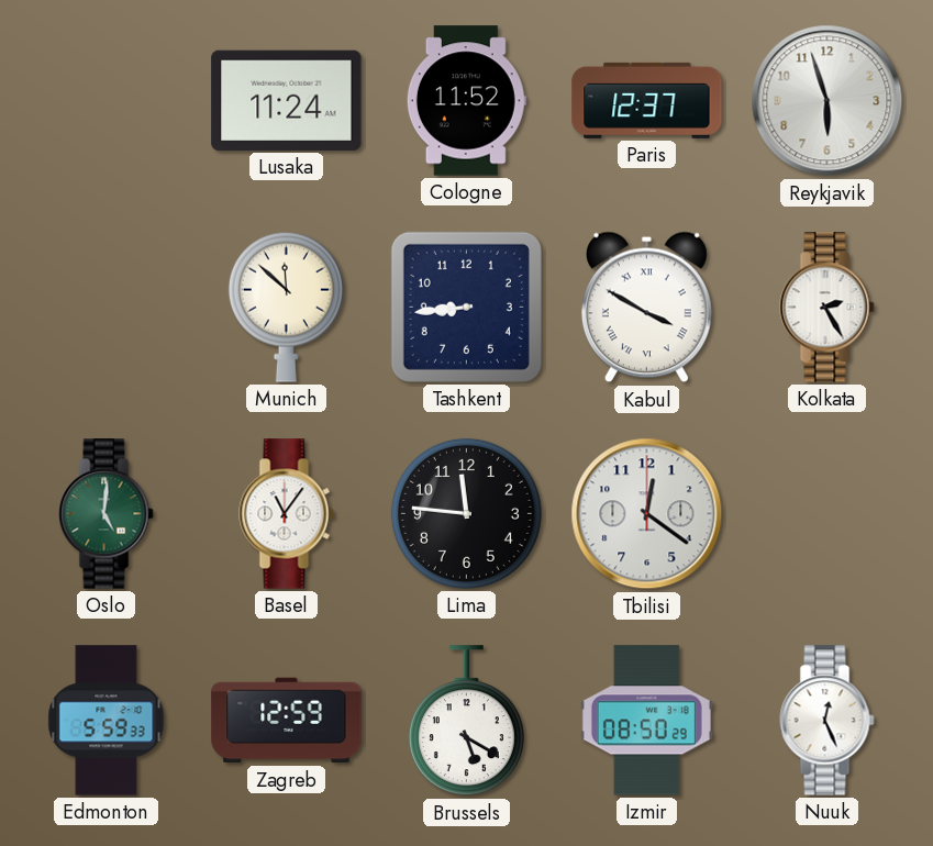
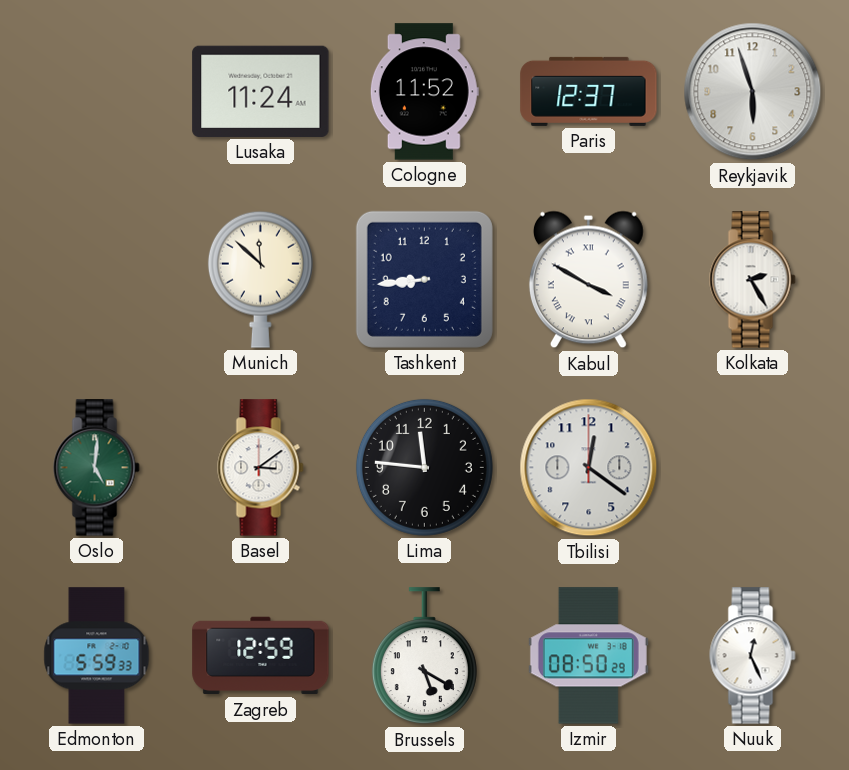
Basel: 11:06 -> 3:09 (261, 468)
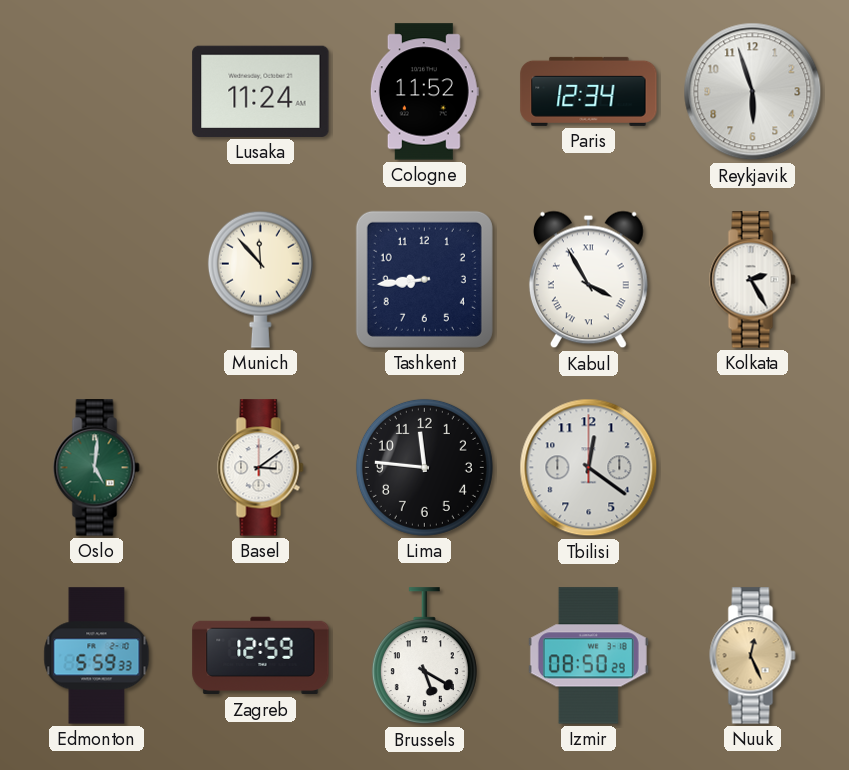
Paris: 12:37 -> 12:34 (589, 91)
Munich: 11:52 -> 11:53 (260, 279)
Kabul: 3:50 -> 3:55 (588, 280)
Nuuk dial: white -> champagne (753, 656)
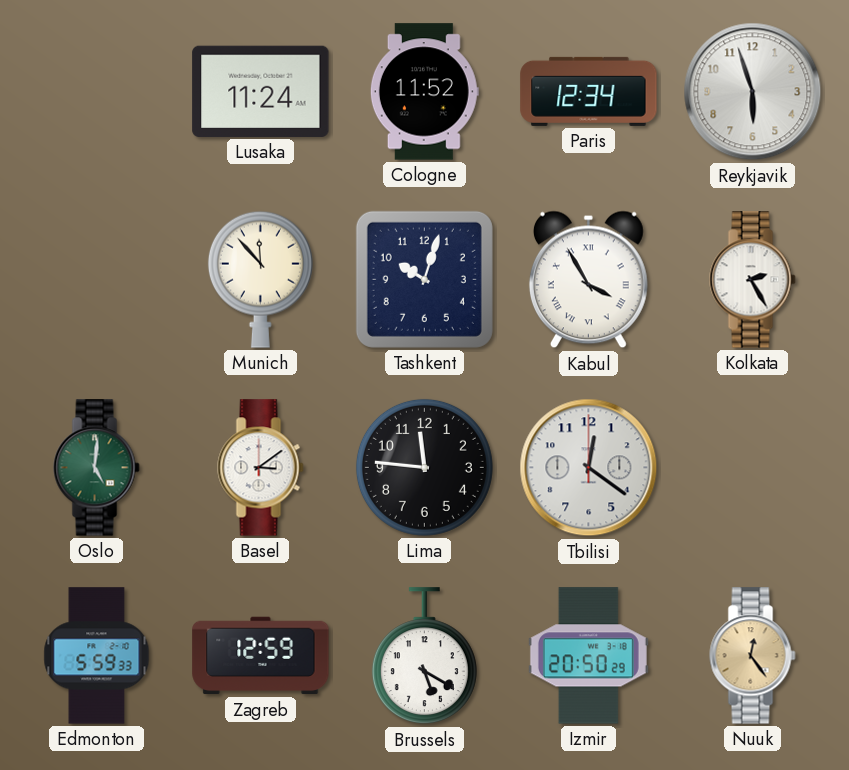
Tashkent: 8:44 -> 10:03 (424, 279)
Izmir: 08:50 -> 20:50 (588, 656)
Nuuk: 12:26 -> 12:24 (753, 656)
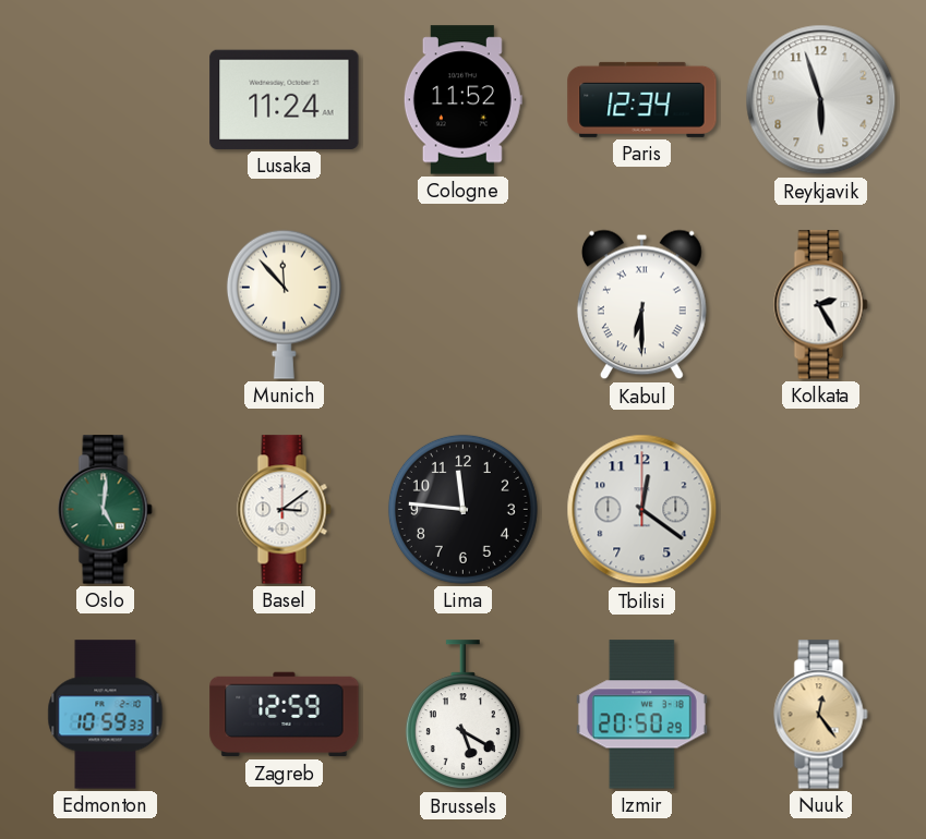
Tashkent: 10:03 -> none (424, 279)
Kabul: 3:55 -> 6:30 (641, 305)
Edmonton: 5:59 -> 10:59 (106, 715)
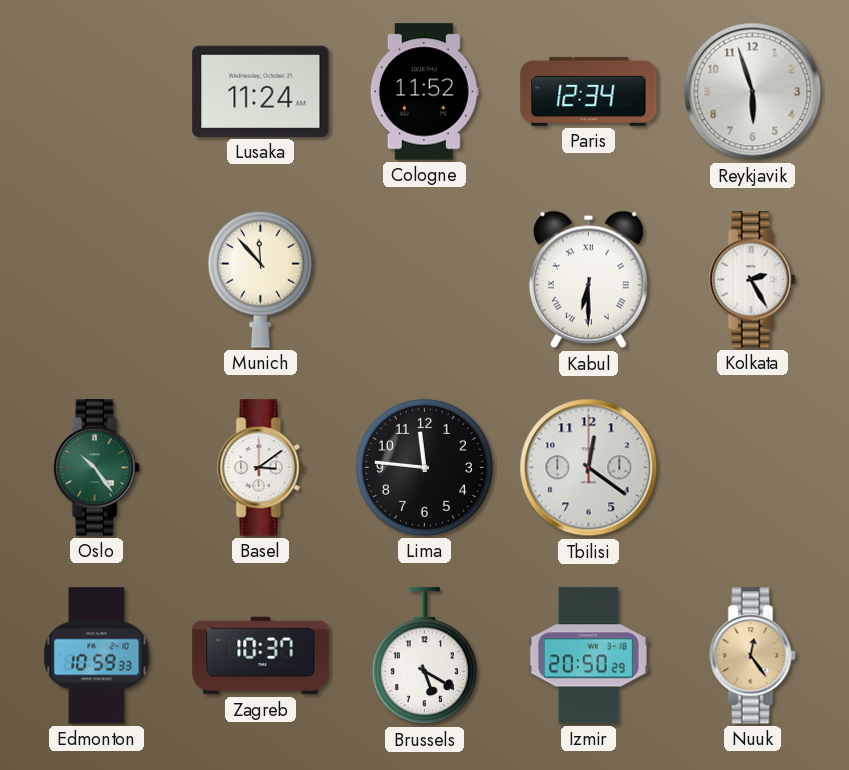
Oslo: 5:01 -> 10:24 (97, 468)
Zagreb: 12:59 -> 10:37 (261, 656)
